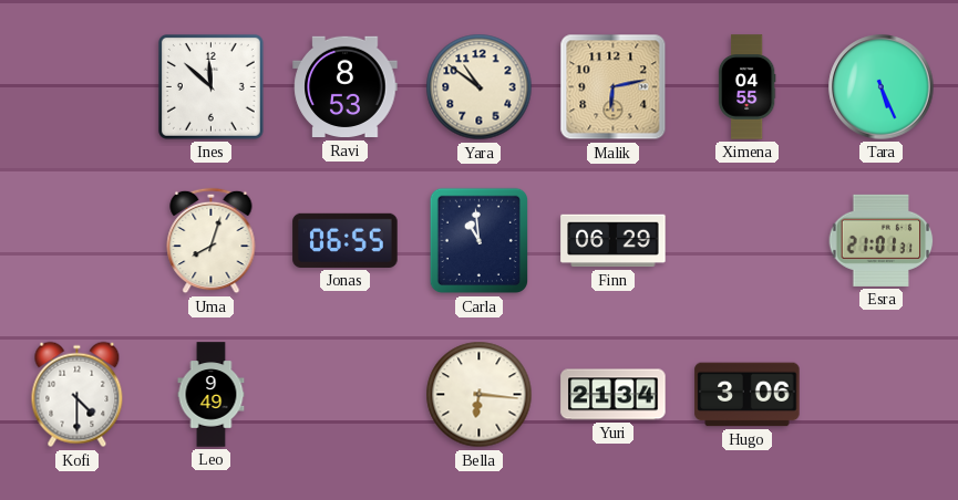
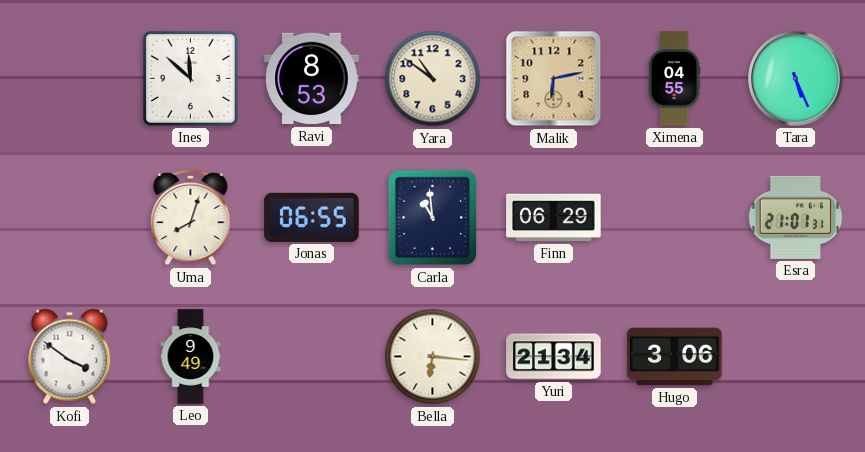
Kofi: 4:30 -> 3:51 (70, 357)
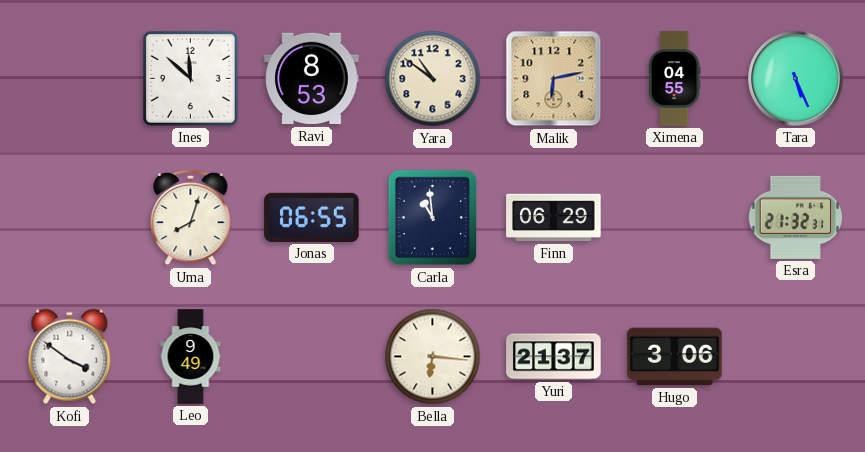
Esra: 21:01 -> 21:32 (796, 217)
Yuri: 21:34 -> 21:37 (554, 357)
